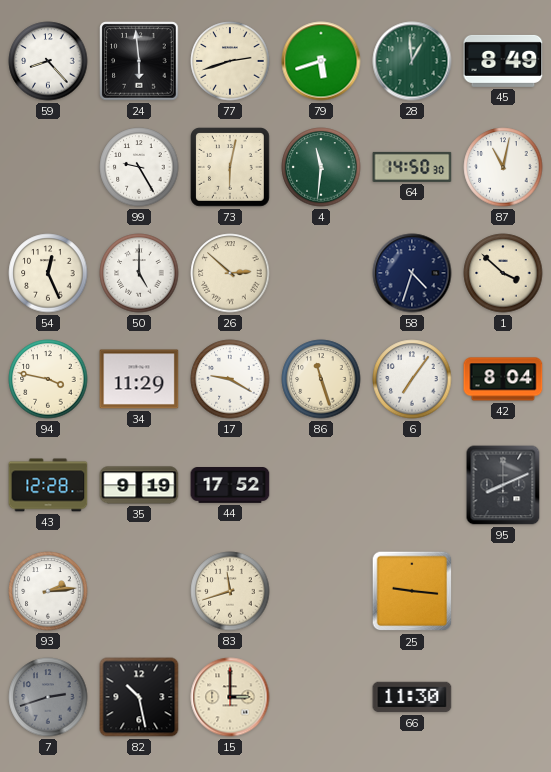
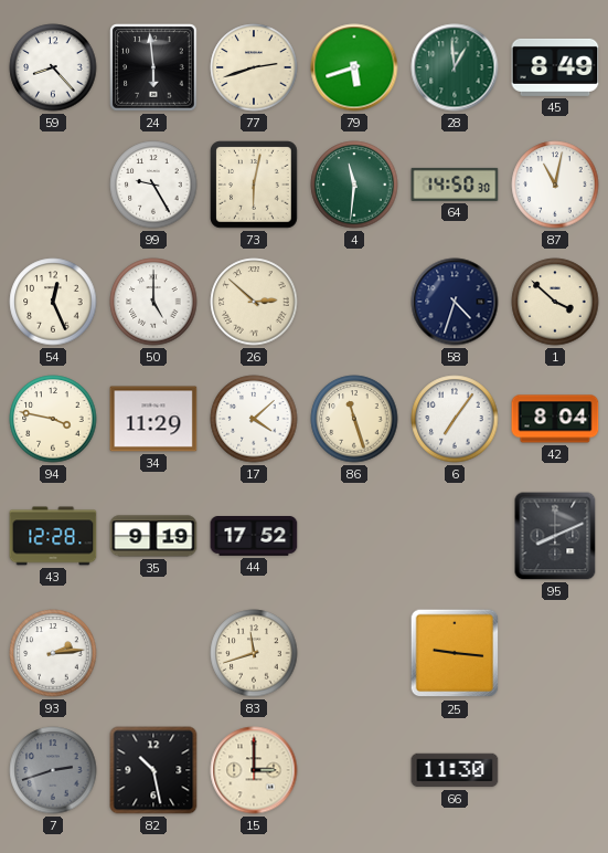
17: 9:20 -> 4:08 (254, 419)
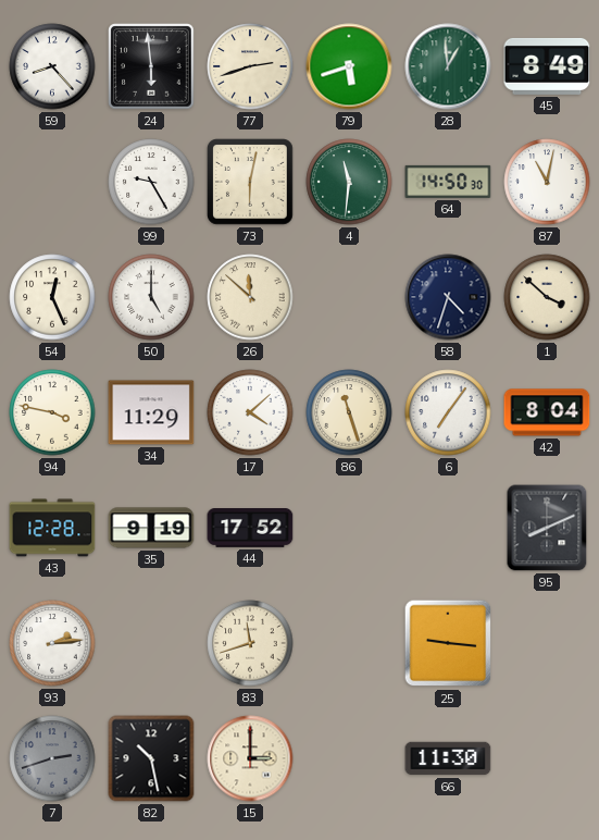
26: 2:52 -> 11:52 (250, 297)
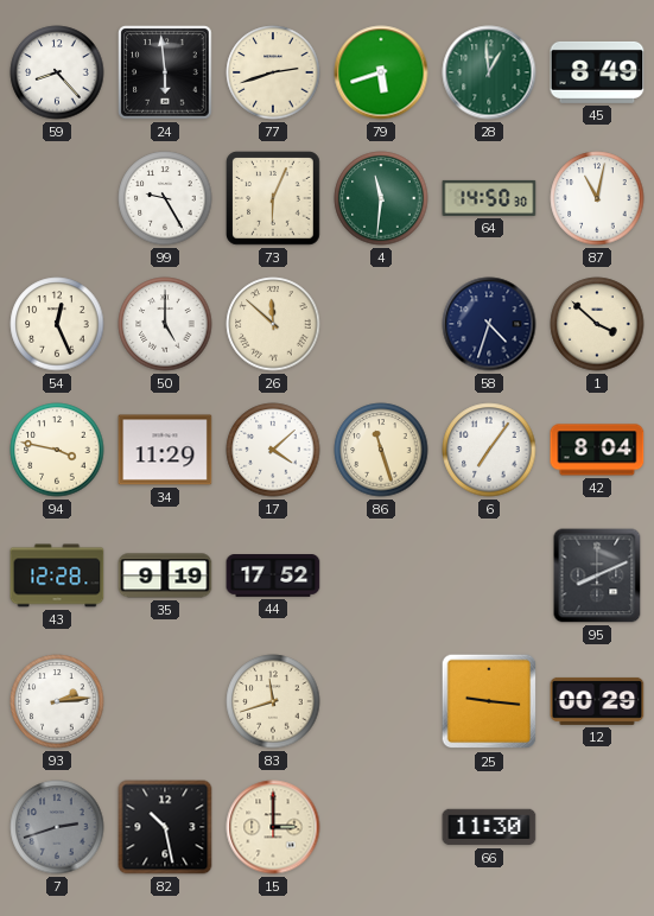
73: 6:02 -> 6:04 (274, 199)
12: none -> 00:29 (597, 701)
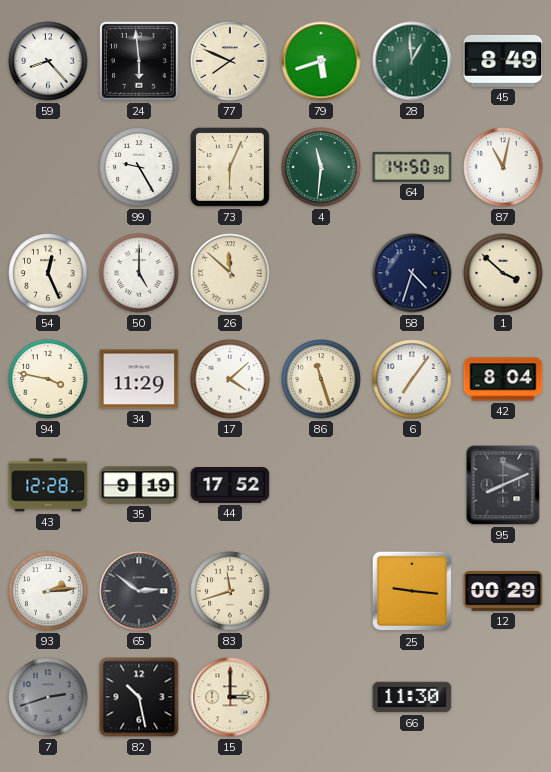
77: 2:42 -> 7:49 (230, 61)
65: none -> 2:51 (139, 591)
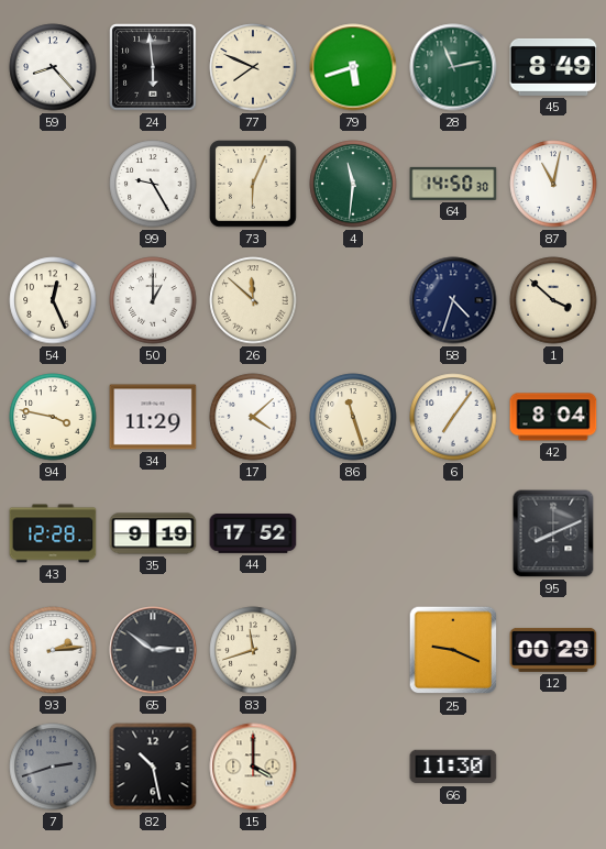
28: 12:59 -> 11:13 (453, 67)
50: 5:00 -> 1:00 (153, 300)
25: 9:16 -> 9:19 (453, 650)
15: 3:00 -> 4:00 (253, 767)
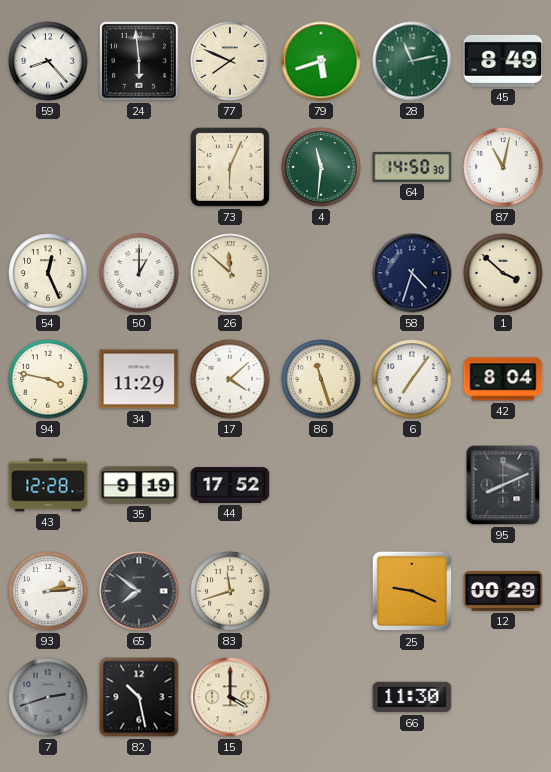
99: 9:25 -> none (153, 184)
65: 2:51 -> 7:51 (139, 591)
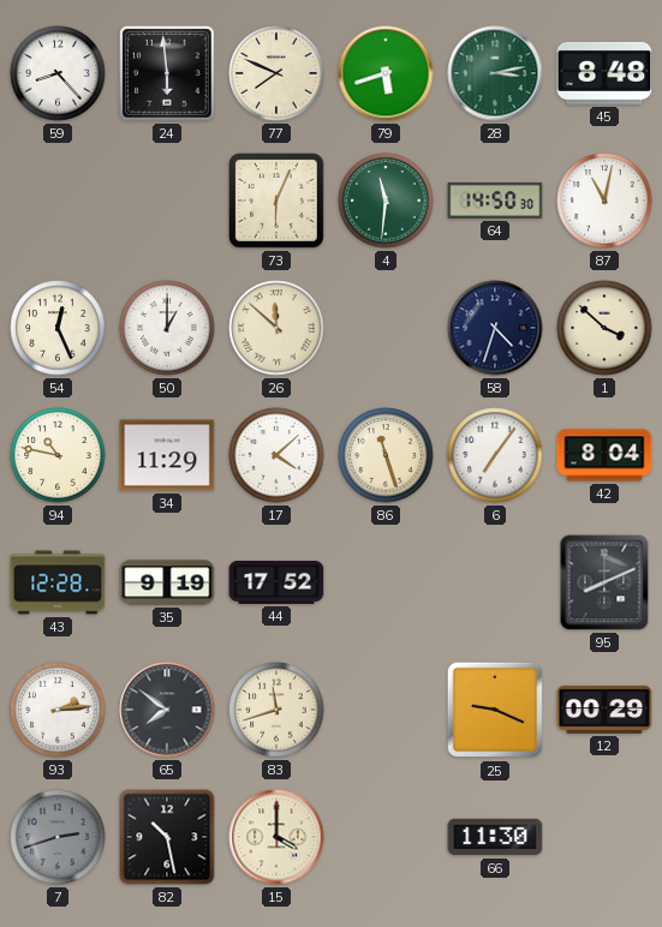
28: 11:13 -> 3:13 (495, 73)
45: 8:49 -> 8:48 (604, 73)
94: 3:47 -> 10:47 (58, 455)
